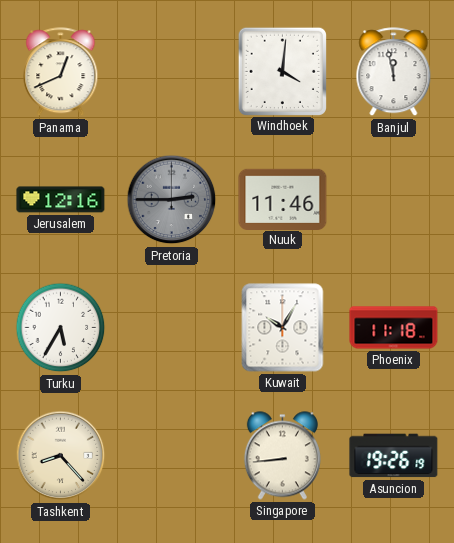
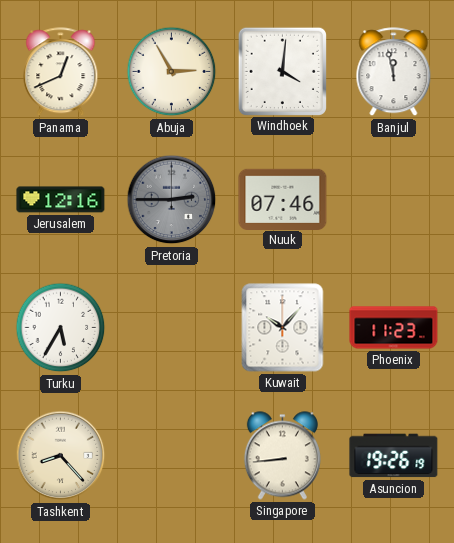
Abuja: none -> 2:55 (172, 72)
Nuuk: 11:46 -> 07:46 (283, 199)
Kuwait: 10:05 -> 10:07 (283, 328)
Phoenix: 11:18 -> 11:23 (394, 328)
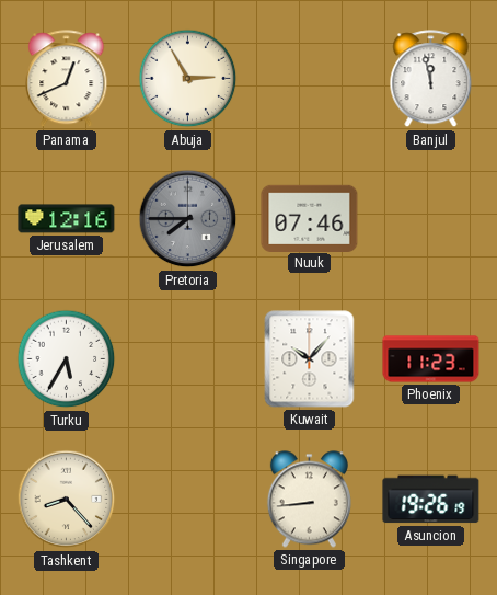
Windhoek: 4:01 -> none (282, 71)
Pretoria: 2:45 -> 7:45 (188, 219)
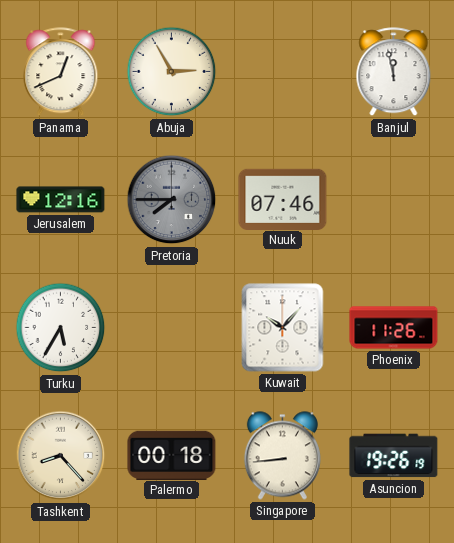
Phoenix: 11:23 -> 11:26 (394, 328)
Palermo: none -> 00:18 (172, 455)
